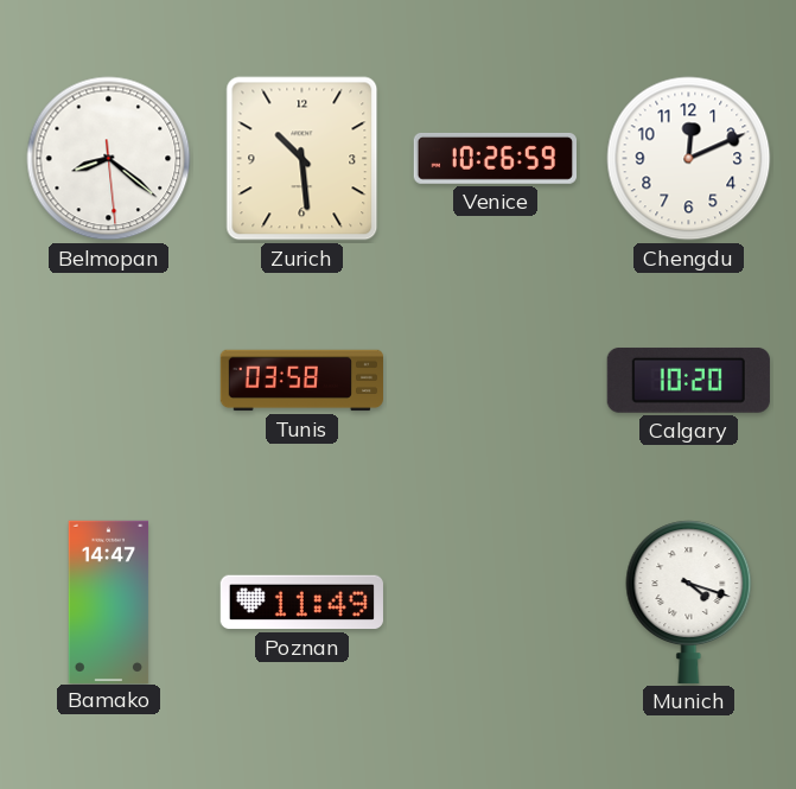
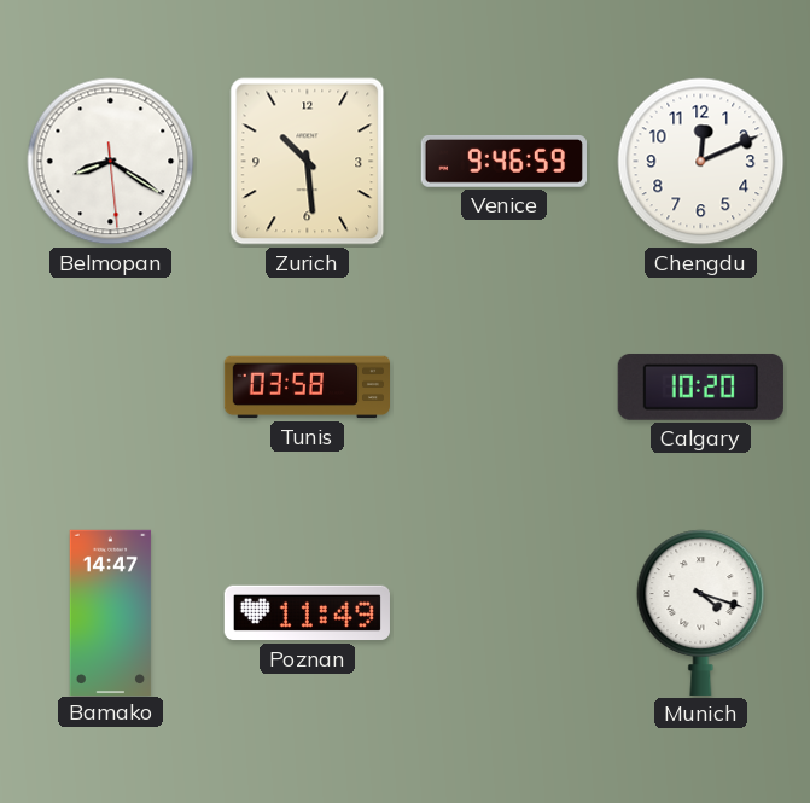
Belmopan: 8:21 -> 8:20 (111, 162)
Venice: 10:26 -> 9:46 (503, 162)
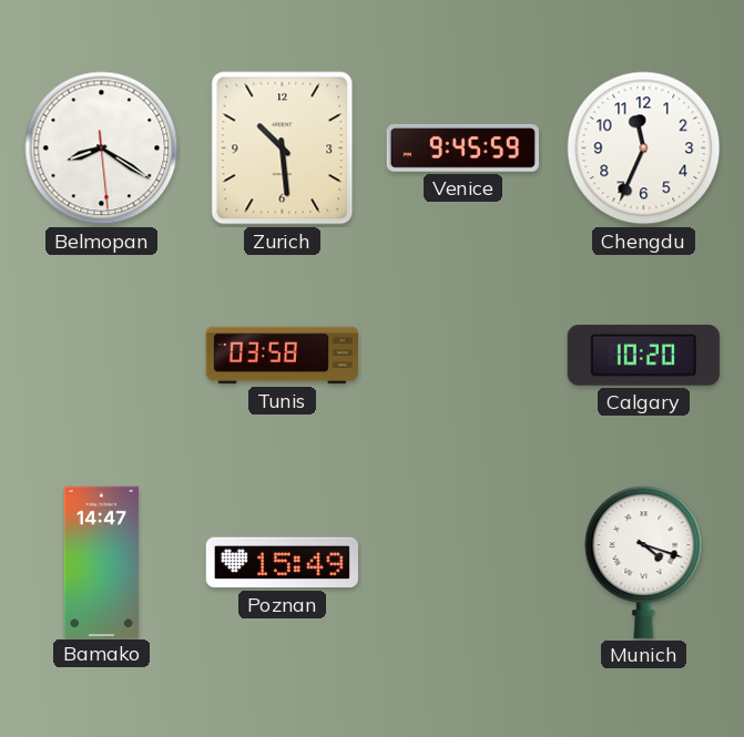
Venice: 9:46 -> 9:45 (462, 149)
Chengdu: 12:11 -> 11:34 (644, 149)
Poznan: 11:49 -> 15:49 (282, 563)
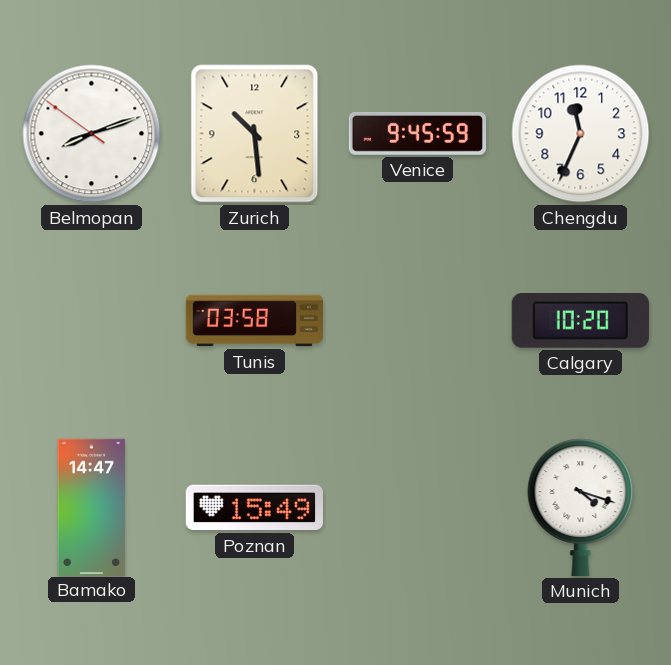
Belmopan: 8:20 -> 8:11 (92, 134)
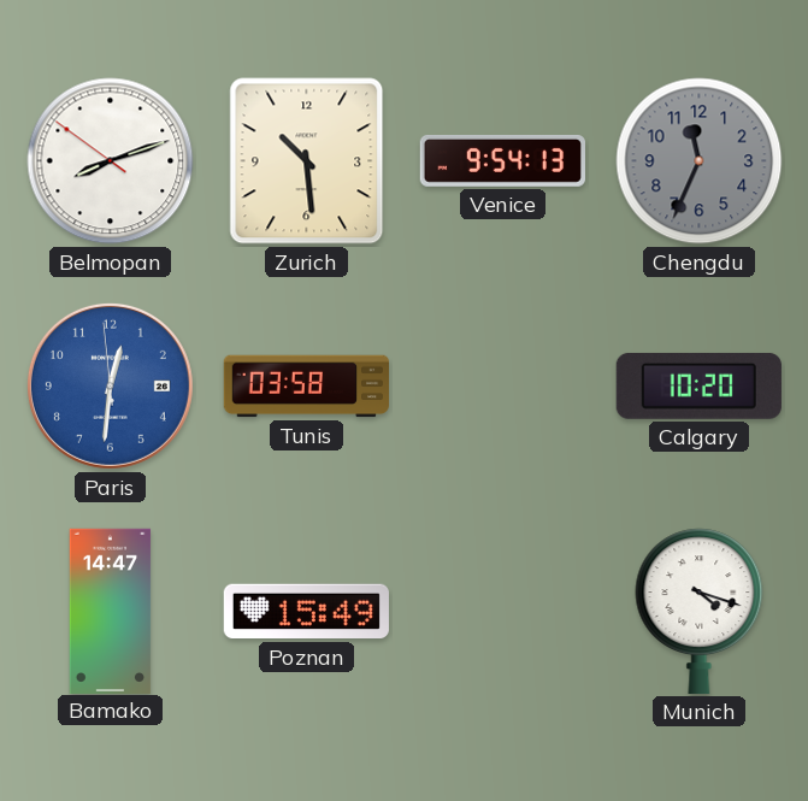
Venice: 9:45 -> 9:54 (502, 161)
Chengdu dial: white -> grey (700, 161)
Paris: none -> 12:30 (110, 385)
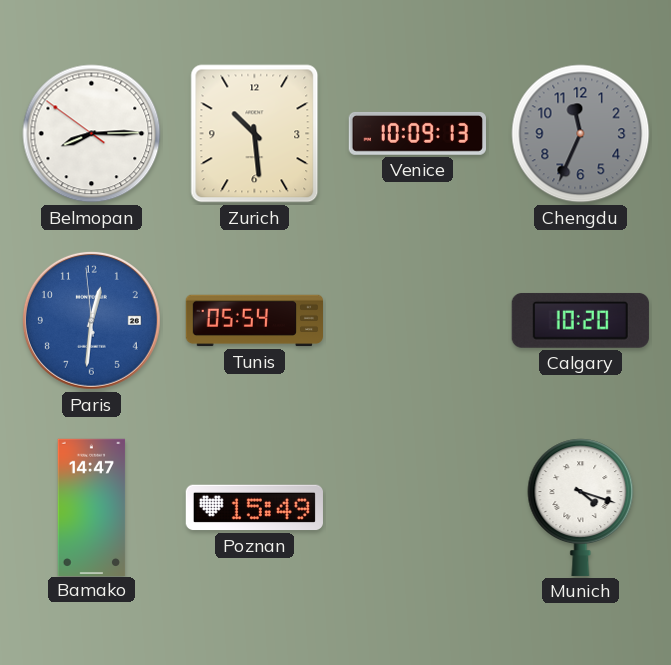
Belmopan: 8:11 -> 8:14 (92, 134)
Venice: 9:54 -> 10:09 (417, 134)
Tunis: 03:58 -> 05:54 (255, 321)
